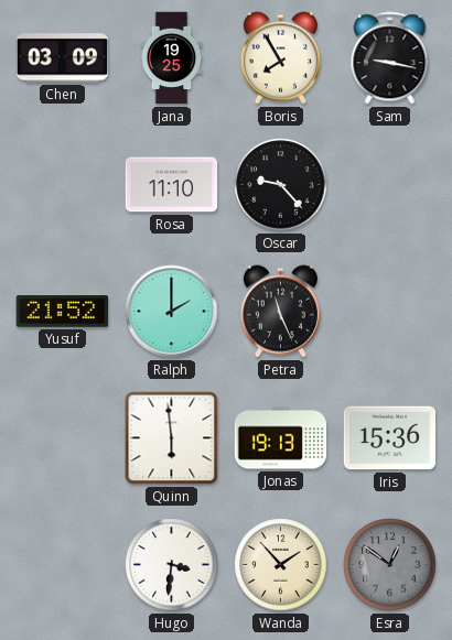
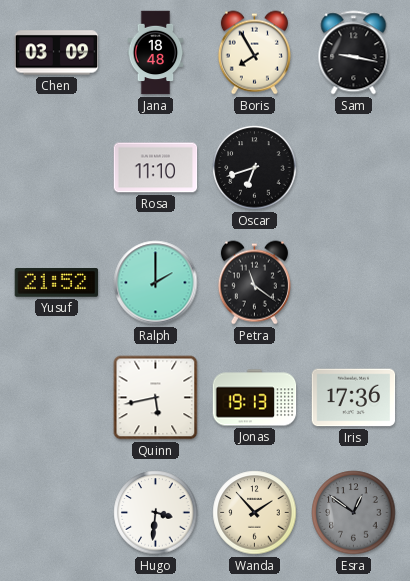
Jana: 19:25 -> 18:48 (156, 53)
Oscar: 9:23 -> 6:42 (255, 168)
Petra: 11:26 -> 11:21 (254, 283)
Quinn: 5:59 -> 5:43 (156, 398)
Iris: 15:36 -> 17:36 (354, 398)
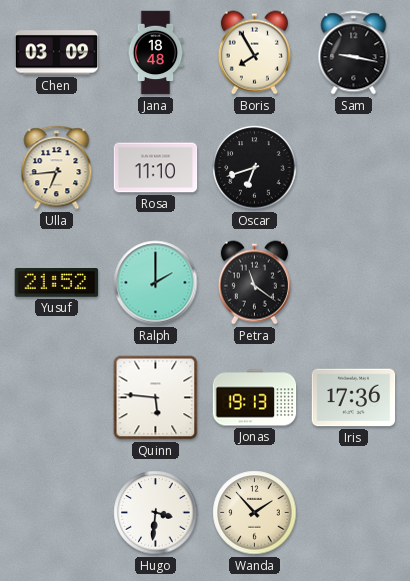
Ulla: none -> 6:44 (57, 168)
Quinn: 5:43 -> 5:46 (156, 398)
Esra: 12:51 -> none (354, 513)
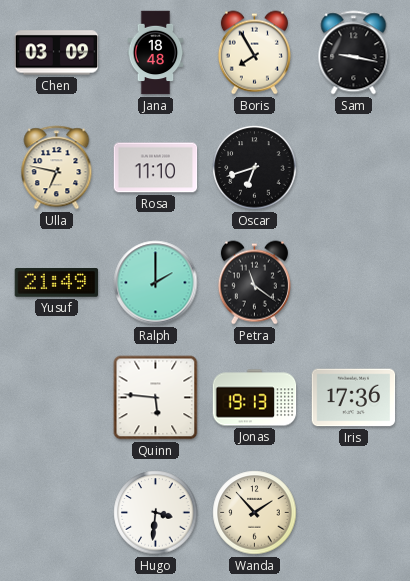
Ulla: 6:44 -> 6:47 (57, 168)
Yusuf: 21:52 -> 21:49 (57, 283)
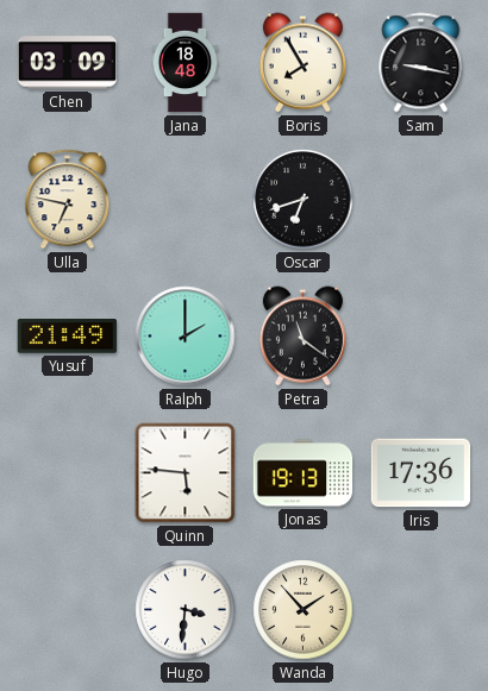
Rosa: 11:10 -> none (156, 168)
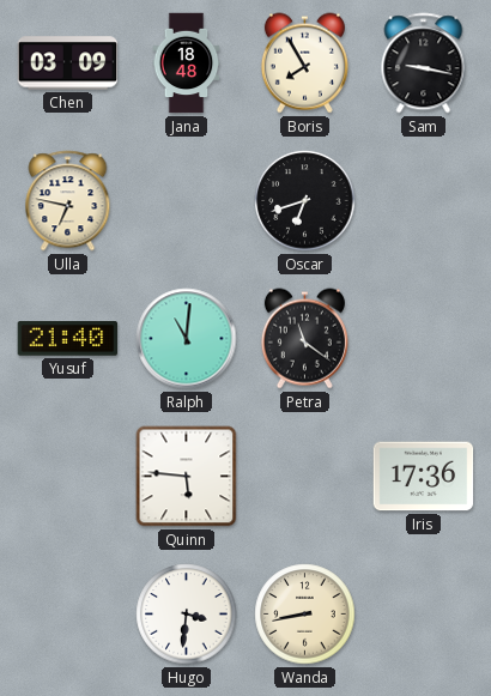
Yusuf: 21:49 -> 21:40 (68, 339)
Ralph: 2:00 -> 11:01 (187, 339)
Jonas: 19:13 -> none (304, 473)
Wanda: 1:53 -> 8:43 (305, 615)
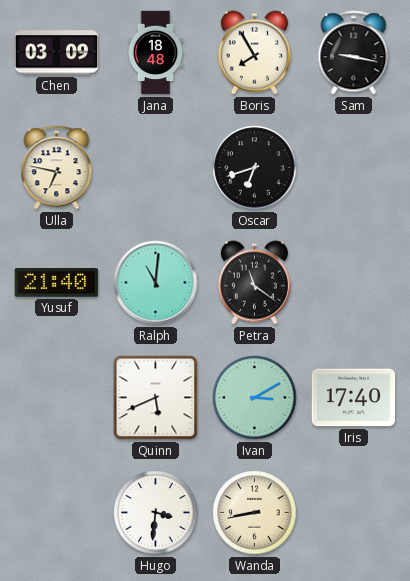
Quinn: 5:46 -> 5:41 (156, 398)
Ivan: none -> 3:10 (255, 398)
Iris: 17:36 -> 17:40 (354, 398)
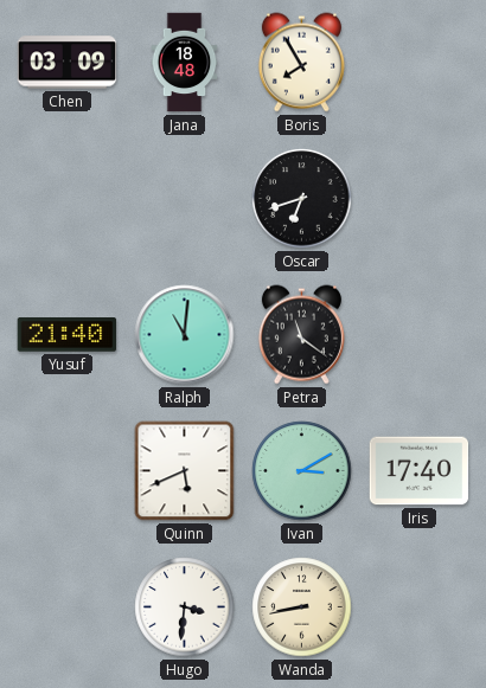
Sam: 9:17 -> none (354, 53)
Ulla: 6:47 -> none (57, 168)
